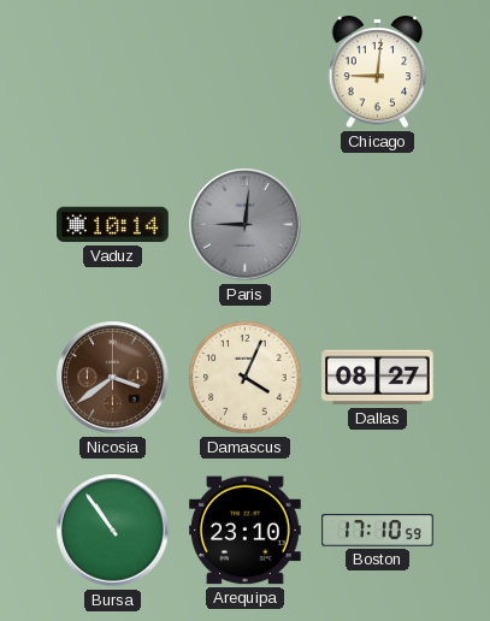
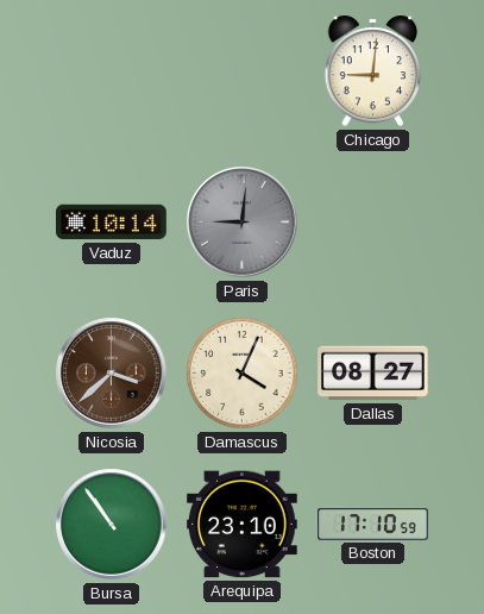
Nicosia: 3:39 -> 3:38 (112, 374)
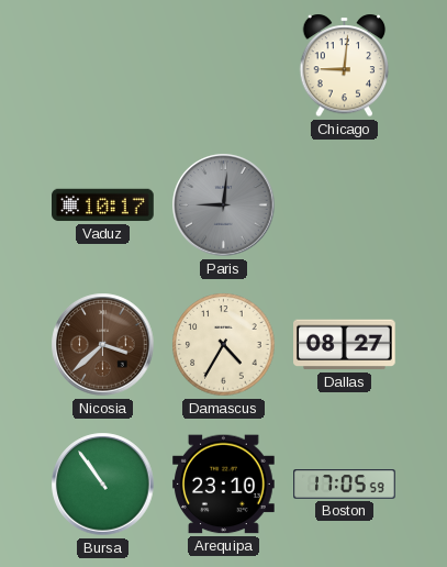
Vaduz: 10:14 -> 10:17 (103, 205)
Damascus: 4:04 -> 4:35 (224, 345)
Boston: 17:10 -> 17:05 (345, 485)
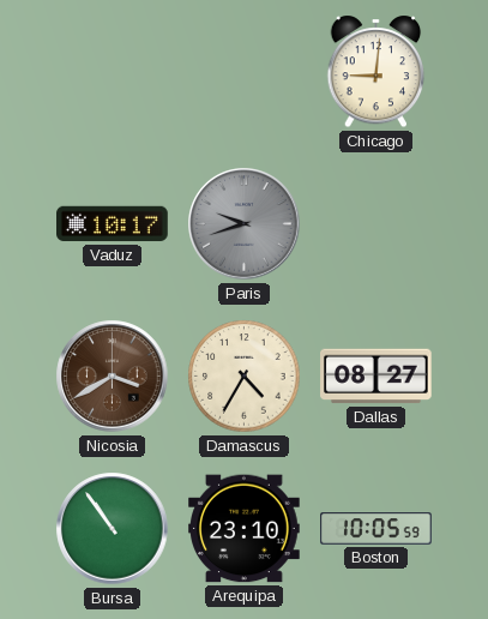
Paris: 9:01 -> 9:42 (245, 224)
Nicosia: 3:38 -> 3:40 (113, 377)
Boston: 17:05 -> 10:05 (376, 529)
